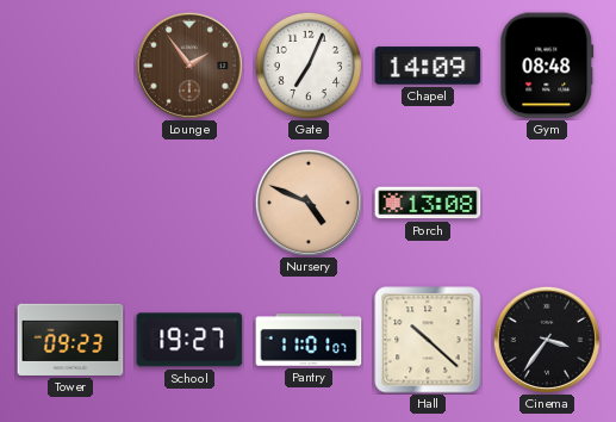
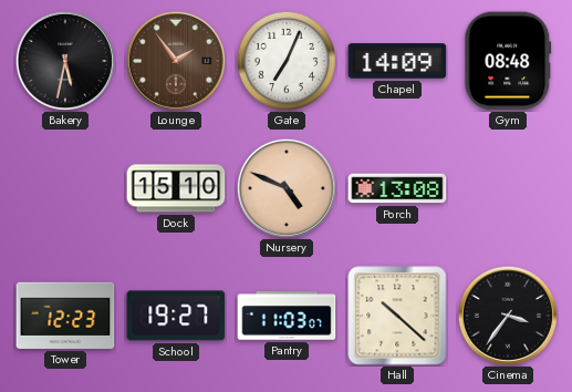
Bakery: none -> 5:32 (65, 61)
Dock: none -> 15:10 (176, 188)
Tower: 09:23 -> 12:23 (65, 316)
Pantry: 11:01 -> 11:03 (287, 316)
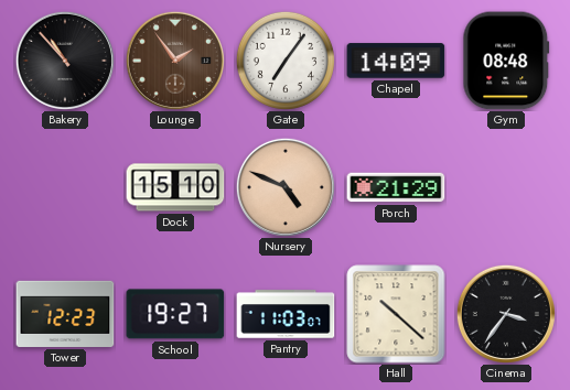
Bakery: 5:32 -> 10:53 (65, 61)
Gate: 7:04 -> 7:06 (286, 61)
Porch: 13:08 -> 21:29 (396, 187)
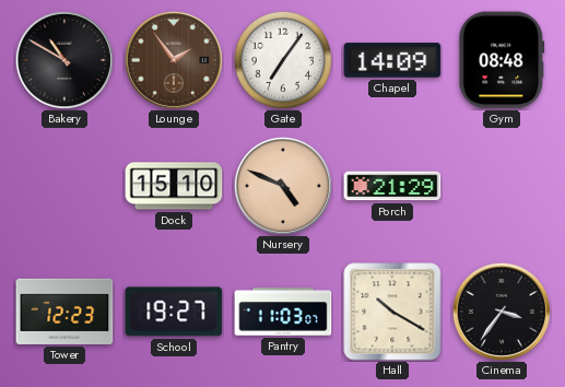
Bakery: 10:53 -> 10:50 (64, 60)
Hall: 10:22 -> 10:20 (392, 312)
